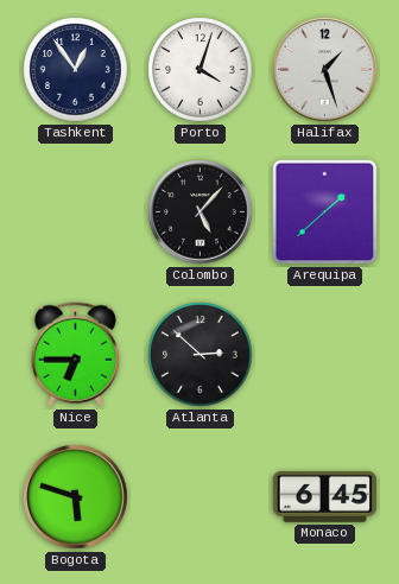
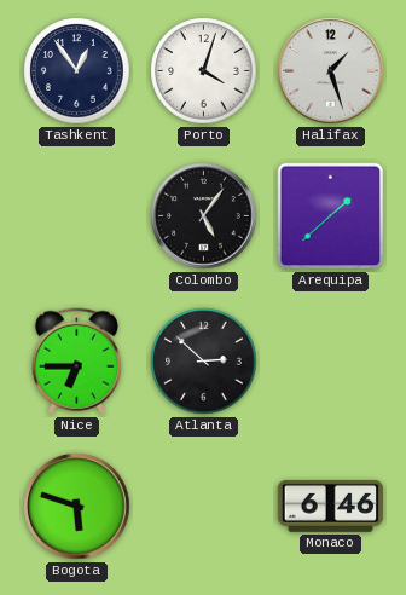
Colombo: 5:07 -> 5:06 (204, 216)
Monaco: 6:45 -> 6:46 (331, 506)
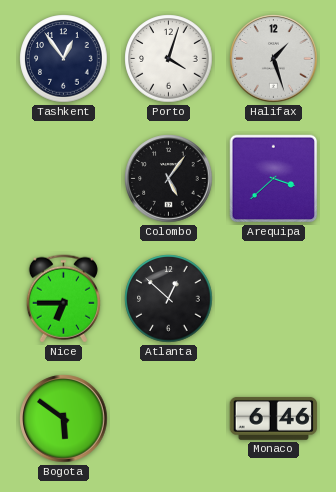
Arequipa: 1:38 -> 3:38 (274, 179)
Atlanta: 2:52 -> 12:52 (169, 299)
Bogota: 5:48 -> 5:51 (64, 419)
